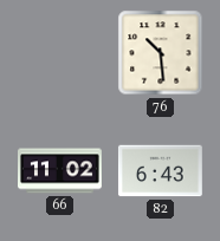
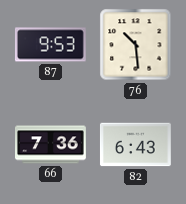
87: none -> 9:53 (50, 45)
66: 11:02 -> 7:36 (51, 145)
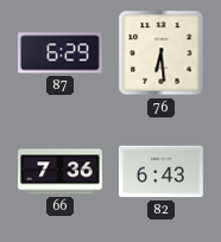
87: 9:53 -> 6:29 (59, 53)
76: 10:29 -> 6:29 (162, 53)
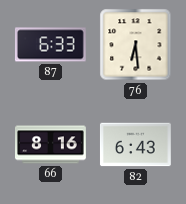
87: 6:29 -> 6:33 (50, 45)
66: 7:36 -> 8:16 (51, 145)
